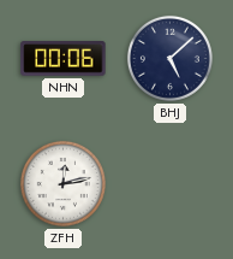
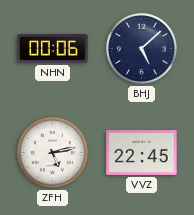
ZFH: 12:13 -> 5:13 (52, 152)
VVZ: none -> 22:45 (142, 152)
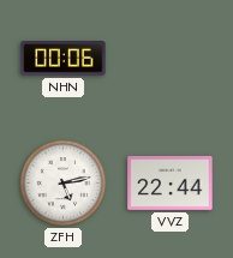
BHJ: 5:08 -> none (141, 48)
VVZ: 22:45 -> 22:44 (171, 182)
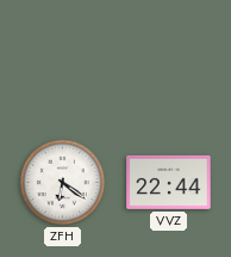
NHN: 00:06 -> none (64, 59)
ZFH: 5:13 -> 6:21 (62, 182)
